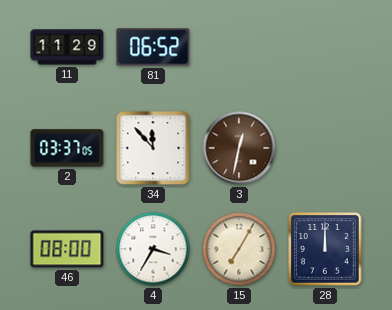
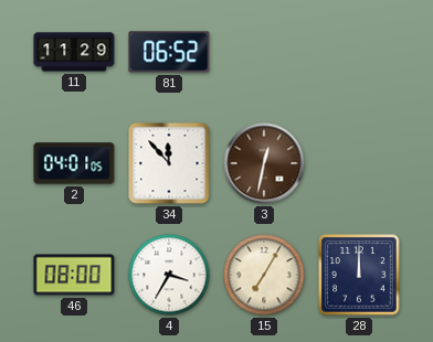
2: 03:37 -> 04:01 (74, 163)
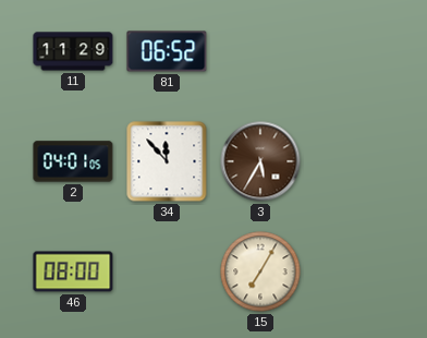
3: 12:32 -> 5:35 (260, 161)
4: 3:35 -> none (169, 275)
28: 12:00 -> none (359, 275)
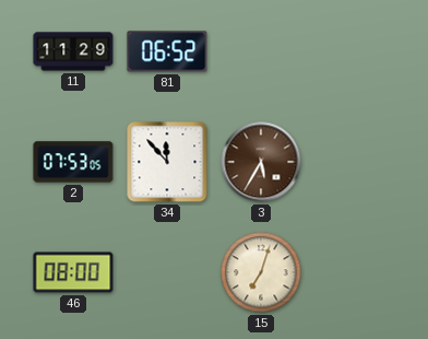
2: 04:01 -> 07:53 (73, 162)
15: 7:05 -> 7:03 (261, 272)
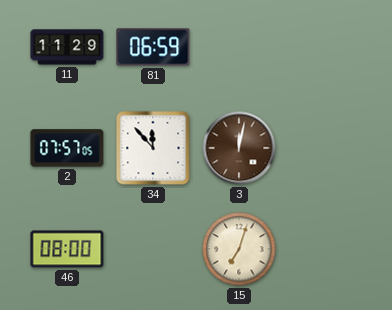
81: 06:52 -> 06:59 (153, 47)
2: 07:53 -> 07:57 (67, 148)
3: 5:35 -> 12:02 (239, 148)
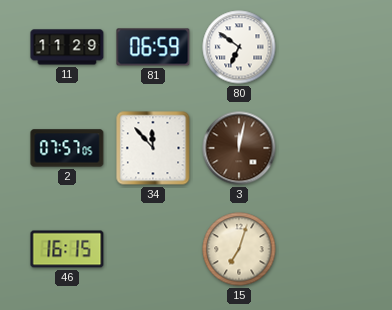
80: none -> 6:51 (239, 47)
46: 08:00 -> 16:15 (67, 249)
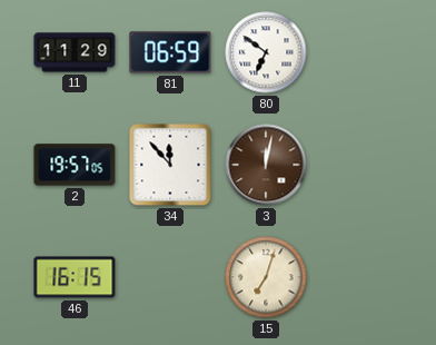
2: 07:57 -> 19:57 (75, 165)
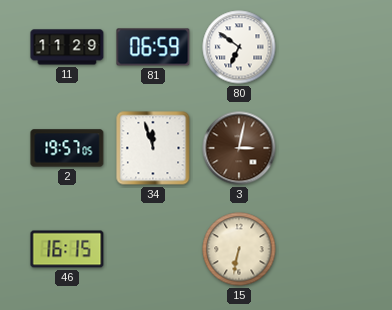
34: 11:53 -> 11:57 (153, 148)
3: 12:02 -> 3:02 (239, 148)
15: 7:03 -> 6:32 (239, 249)
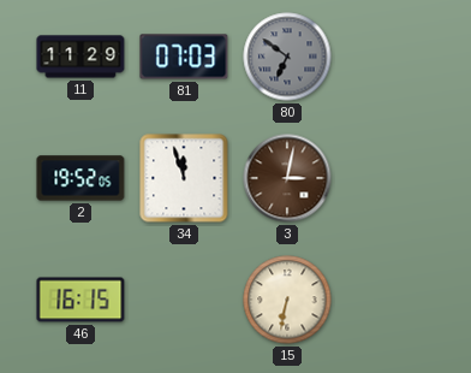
81: 06:59 -> 07:03 (184, 57)
80 dial: white -> grey (287, 57)
2: 19:57 -> 19:52 (81, 178)
